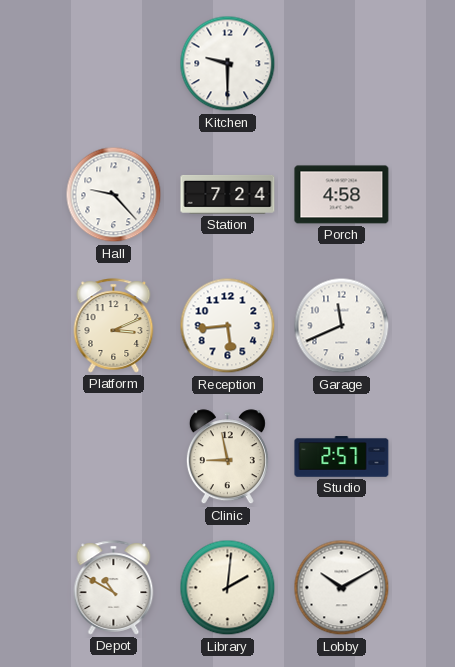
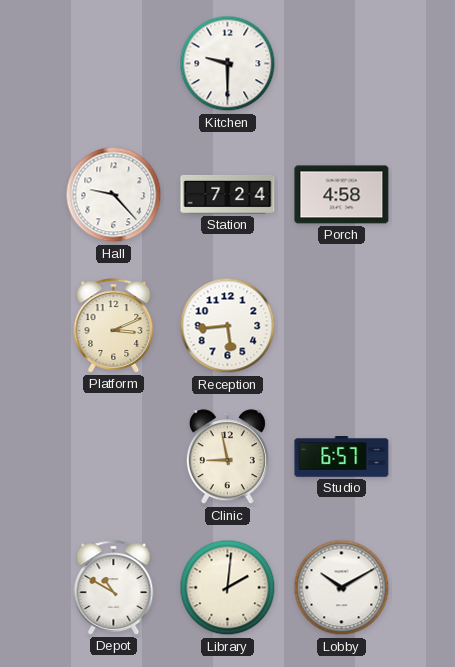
Garage: 11:41 -> none (342, 326)
Studio: 2:57 -> 6:57 (342, 457)
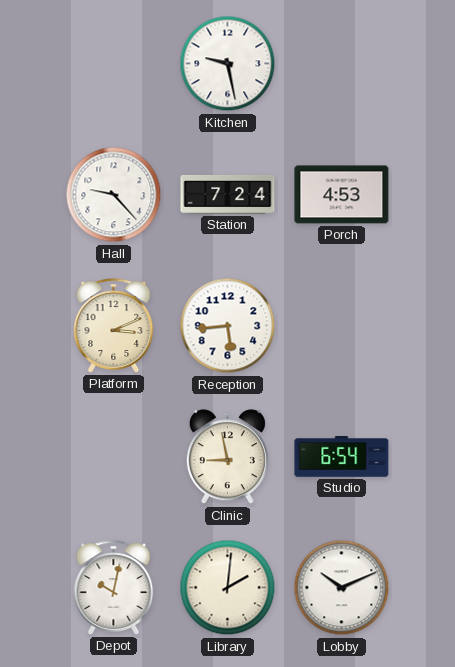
Kitchen: 9:30 -> 9:28 (228, 64)
Porch: 4:58 -> 4:53 (342, 195)
Studio: 6:57 -> 6:54 (342, 457)
Depot: 10:50 -> 10:02 (114, 588)
Lobby: 10:10 -> 10:11 (342, 588)
